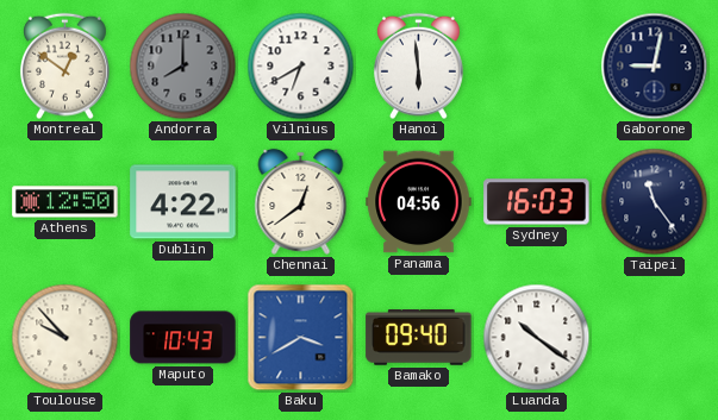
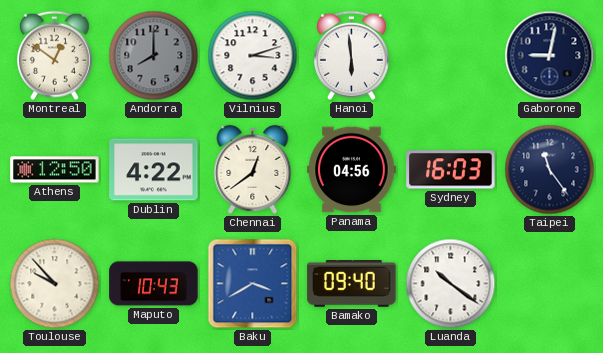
Vilnius: 6:40 -> 3:12 (253, 56)
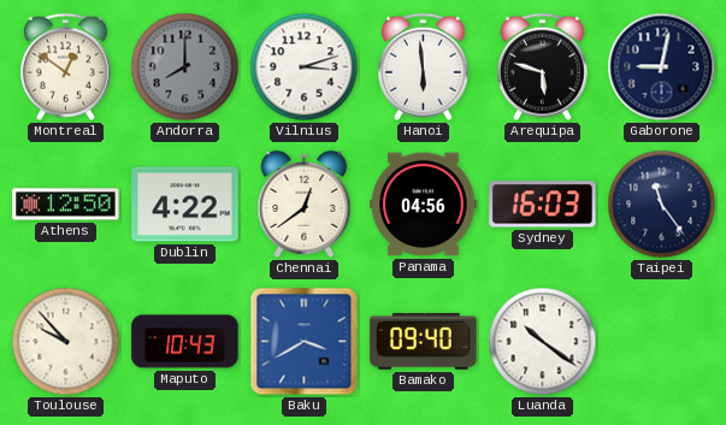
Arequipa: none -> 5:48 (542, 67)
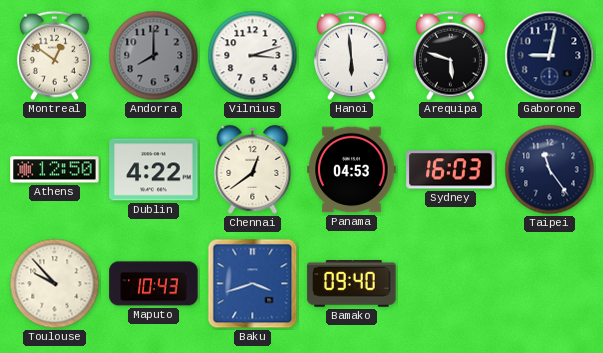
Panama: 04:56 -> 04:53 (352, 170)
Baku: 3:40 -> 3:42 (253, 284)
Luanda: 10:21 -> none (543, 342)
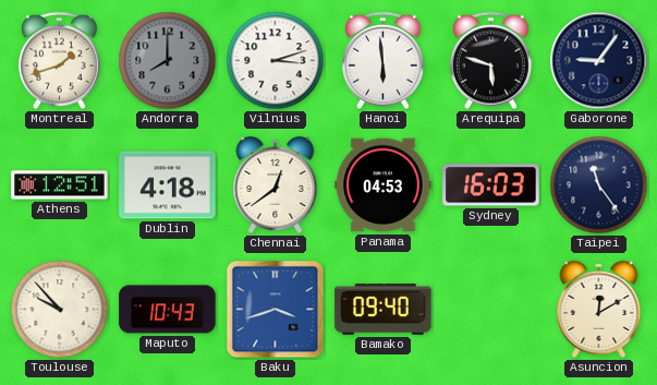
Montreal: 12:51 -> 1:42 (59, 61)
Gaborone: 9:02 -> 9:06 (599, 61)
Athens: 12:50 -> 12:51 (60, 185)
Dublin: 4:22 -> 4:18 (168, 185)
Asuncion: none -> 12:10 (599, 309)
